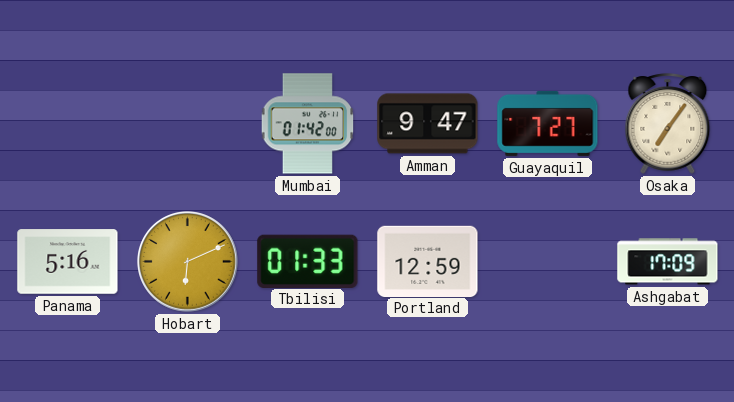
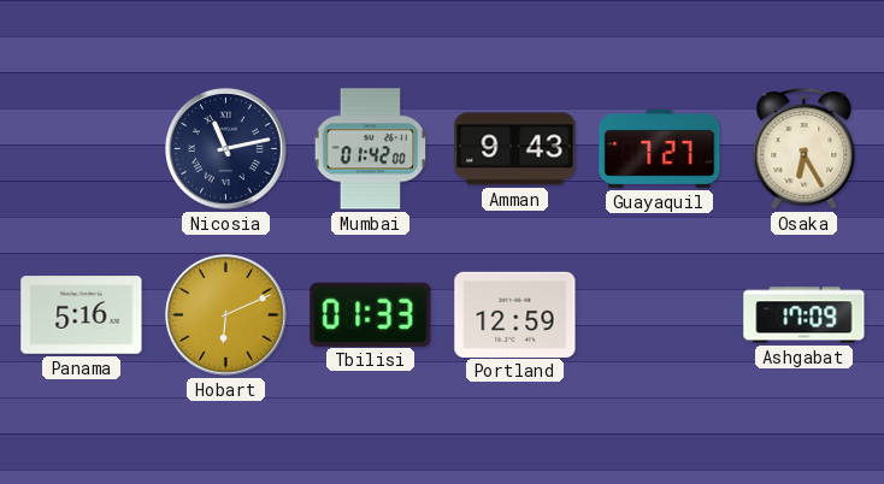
Nicosia: none -> 11:13 (226, 149)
Amman: 9:47 -> 9:43 (515, 149)
Osaka: 7:06 -> 6:25 (805, 149)
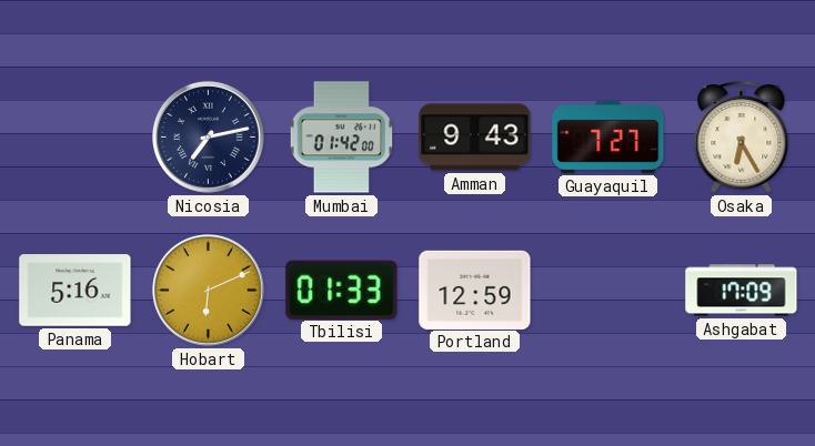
Nicosia: 11:13 -> 7:13 (209, 138)
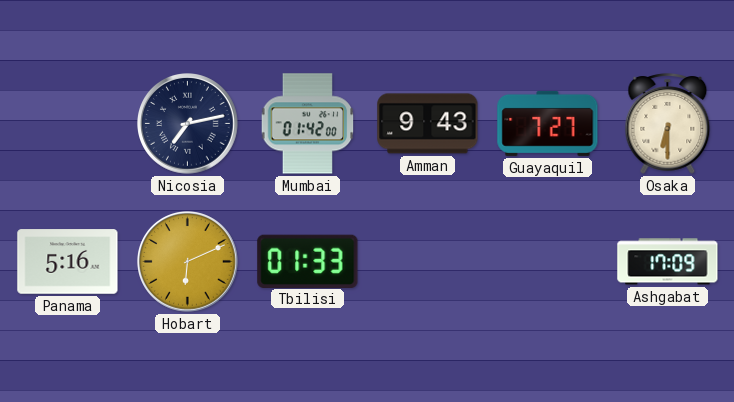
Osaka: 6:25 -> 6:30 (668, 124)
Portland: 12:59 -> none (475, 290)
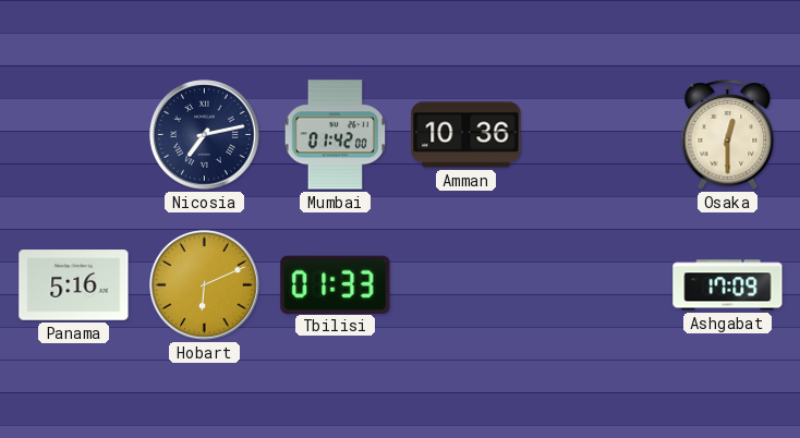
Amman: 9:43 -> 10:36 (466, 135)
Guayaquil: 7:27 -> none (548, 123)
Osaka: 6:30 -> 12:30 (728, 135)
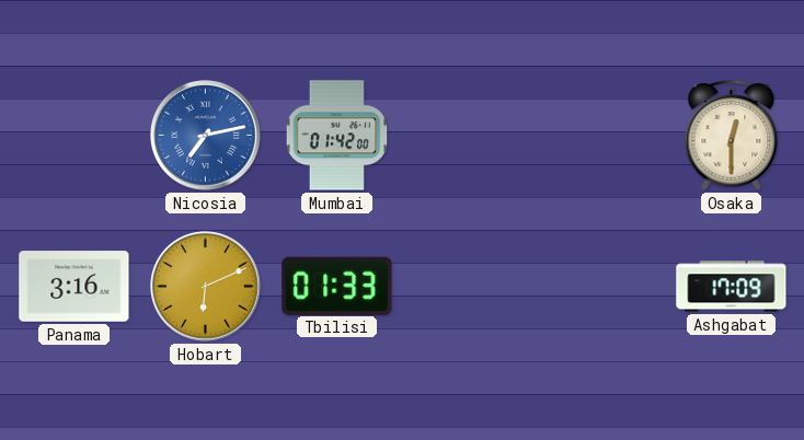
Nicosia dial: navy -> blue (206, 136)
Amman: 10:36 -> none (466, 135)
Panama: 5:16 -> 3:16 (74, 287)
